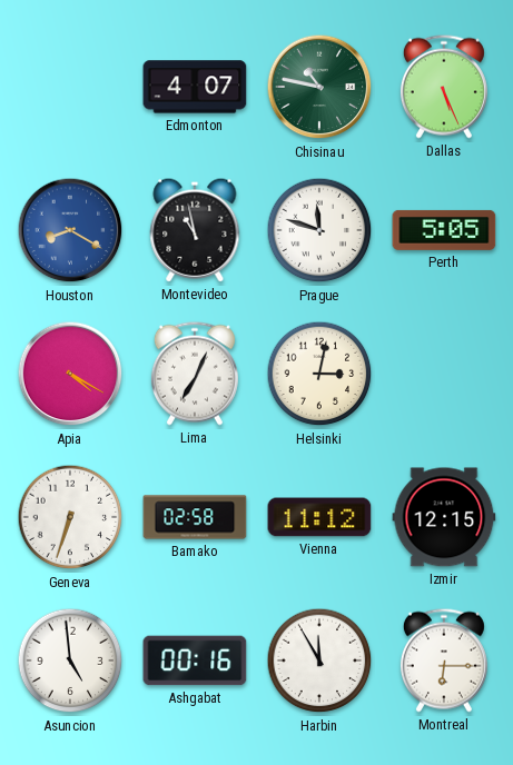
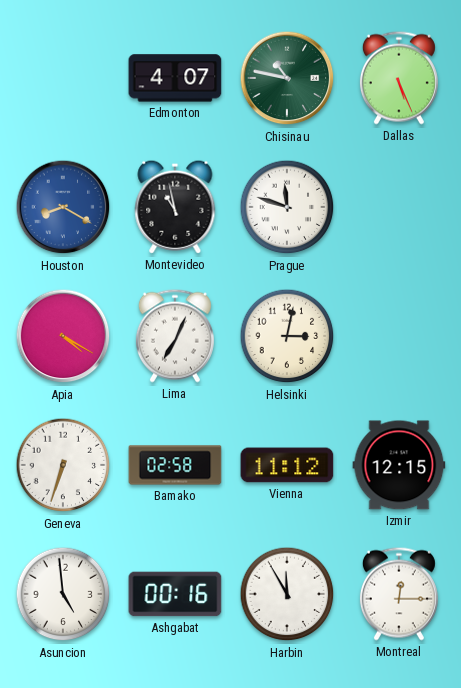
Perth: 5:05 -> none (444, 230)
Montreal: 6:15 -> 12:15 (399, 594)
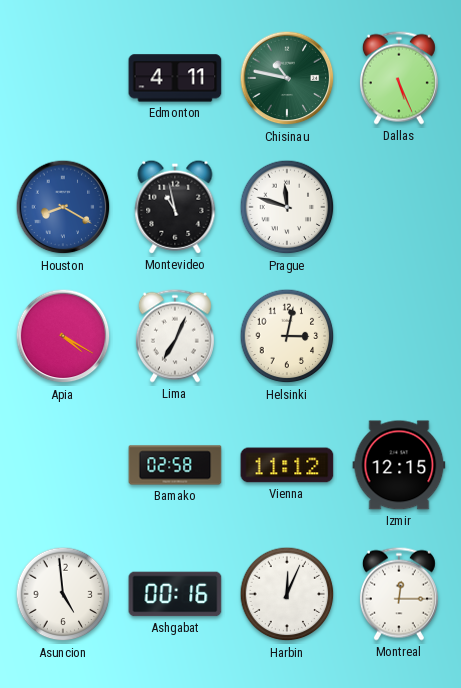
Edmonton: 4:07 -> 4:11 (175, 78)
Geneva: 6:33 -> none (63, 465)
Harbin: 11:55 -> 12:04 (287, 594)
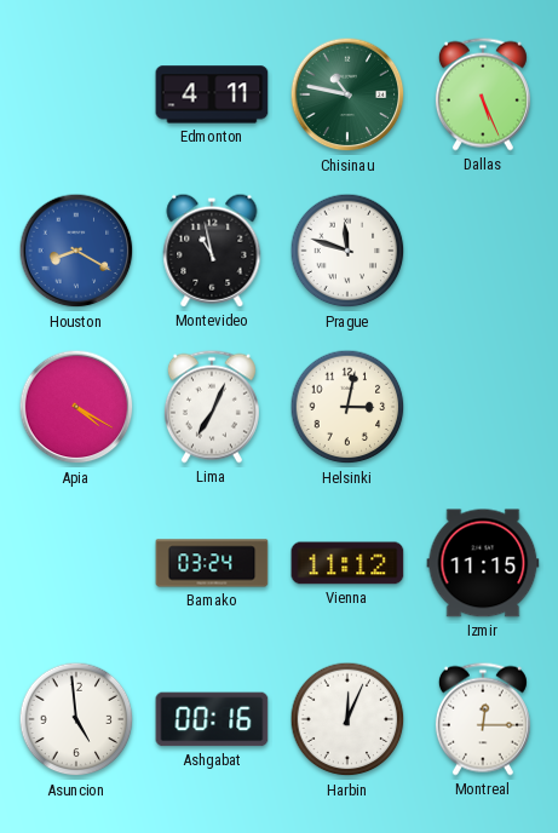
Bamako: 02:58 -> 03:24 (212, 563)
Izmir: 12:15 -> 11:15 (483, 563)
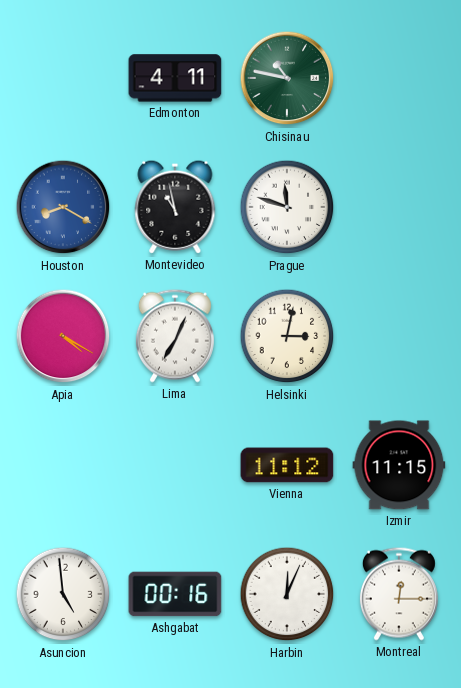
Dallas: 5:26 -> none (483, 94)
Bamako: 03:24 -> none (212, 563)
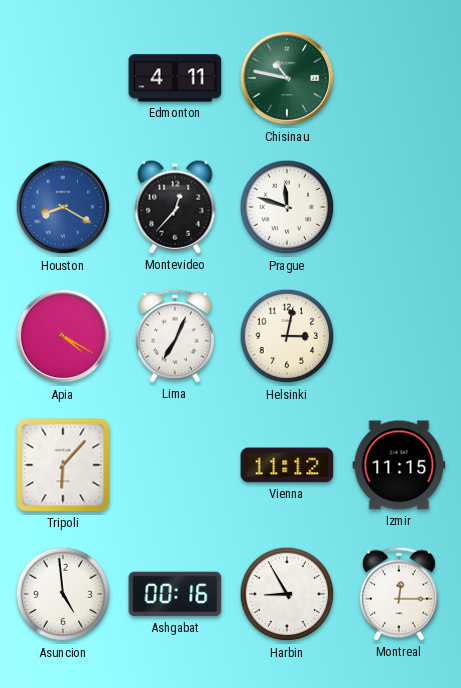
Montevideo: 10:58 -> 12:37 (175, 207)
Tripoli: none -> 6:07 (63, 465)
Harbin: 12:04 -> 8:55 (287, 594)
